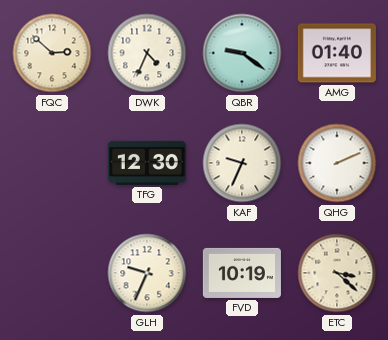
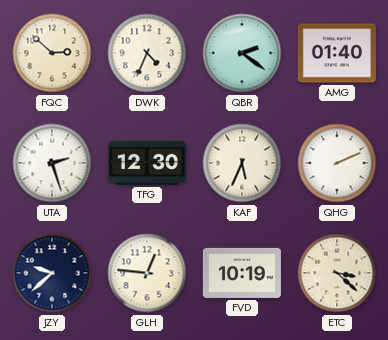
QBR: 9:21 -> 2:21 (242, 53)
UTA: none -> 2:27 (52, 163)
KAF: 9:34 -> 5:34 (242, 163)
JZY: none -> 9:38 (52, 273)
GLH: 9:34 -> 12:46 (147, 273)
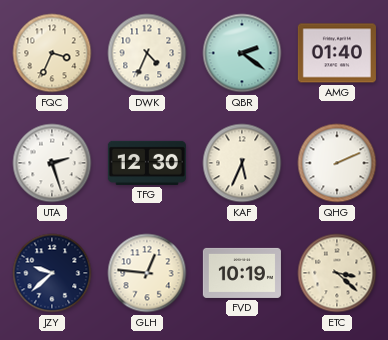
FQC: 2:52 -> 3:34 (52, 53)
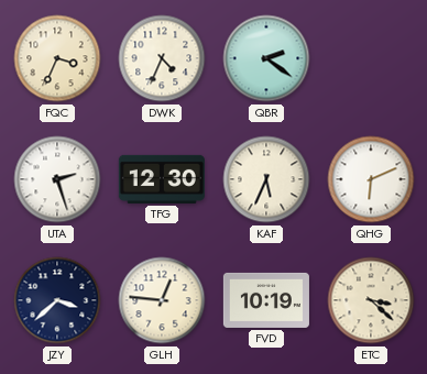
AMG: 01:40 -> none (337, 53)
QHG: 2:11 -> 6:11 (371, 179)
JZY: 9:38 -> 3:38 (57, 300)
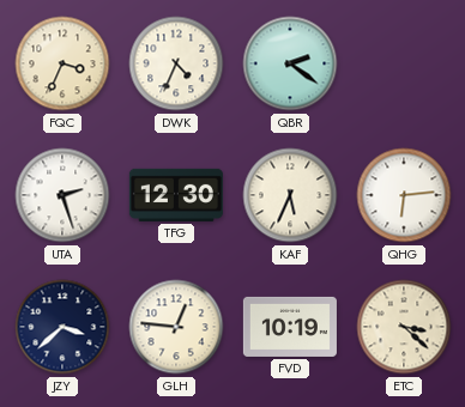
QHG: 6:11 -> 6:14 (404, 195)
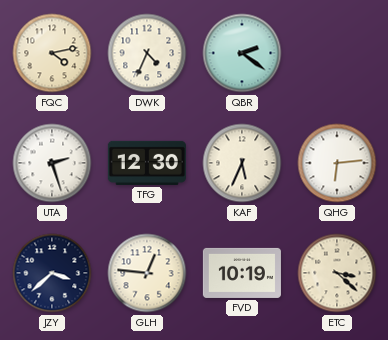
FQC: 3:34 -> 4:13 (52, 53)
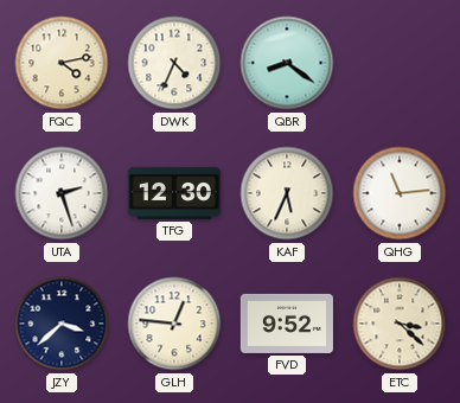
QBR: 2:21 -> 8:21 (287, 63)
QHG: 6:14 -> 11:14 (400, 193)
FVD: 10:19 -> 9:52 (287, 324)
